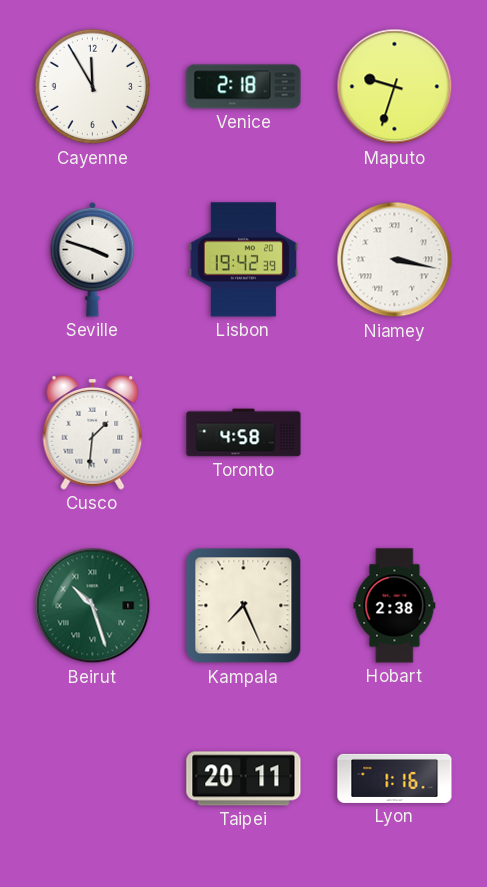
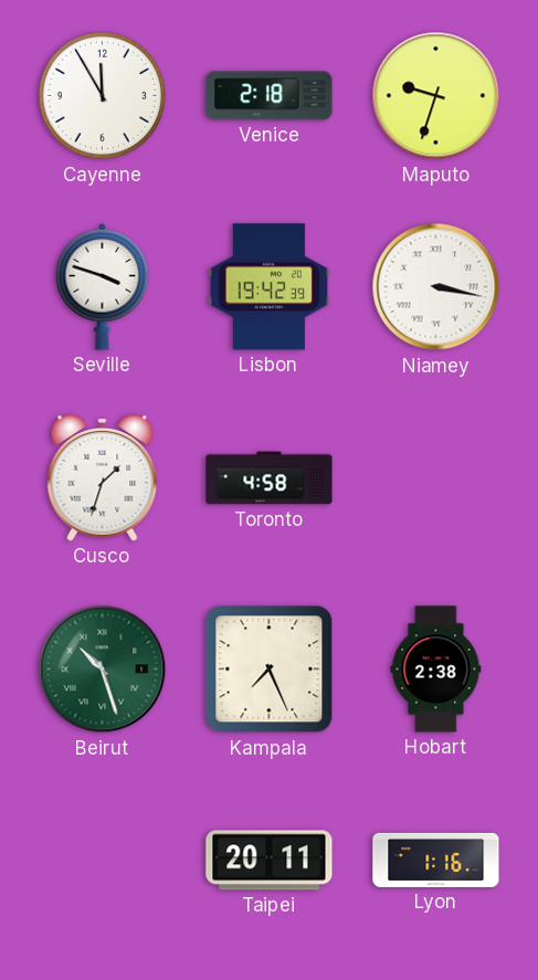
Cusco: 1:31 -> 1:33 (103, 478)
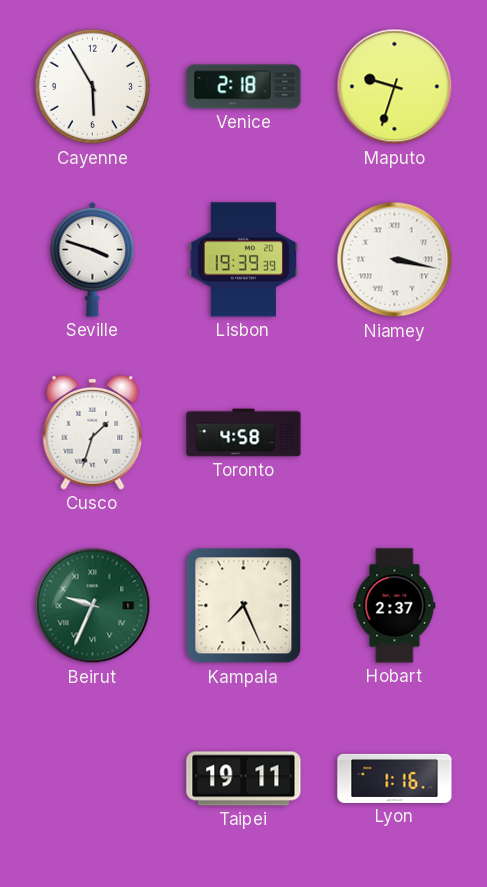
Cayenne: 11:55 -> 5:55 (93, 87)
Lisbon: 19:42 -> 19:39 (244, 260)
Beirut: 10:27 -> 9:34 (93, 606)
Hobart: 2:38 -> 2:37 (395, 606)
Taipei: 20:11 -> 19:11 (244, 779)
